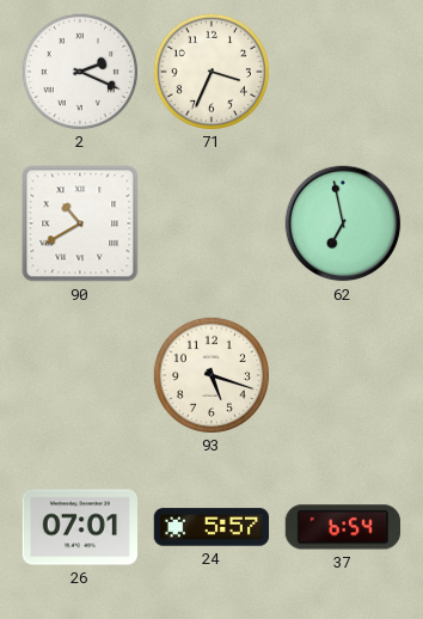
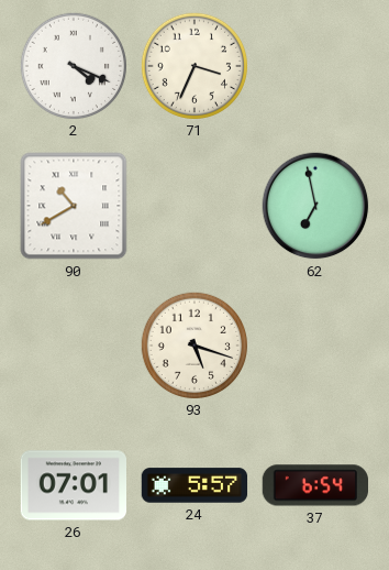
2: 2:19 -> 4:19 (73, 65)
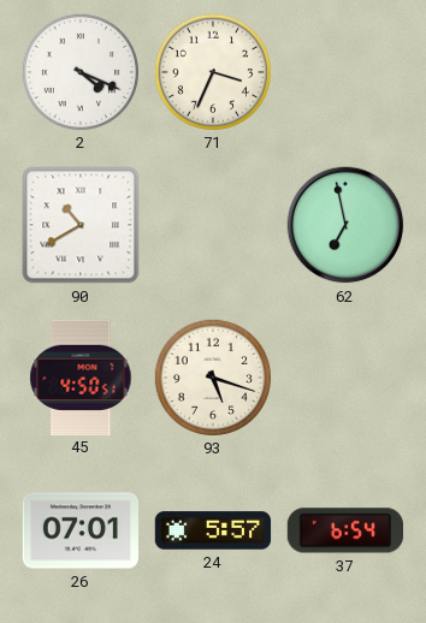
45: none -> 4:50 (81, 376)
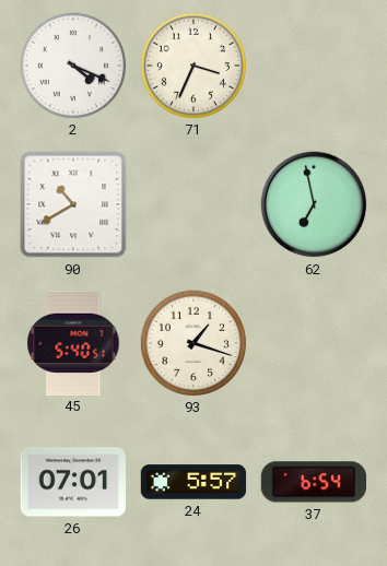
45: 4:50 -> 5:40 (73, 342)
93: 5:18 -> 1:18 (192, 342)
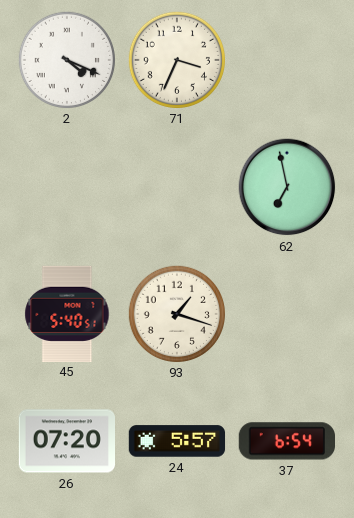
90: 10:40 -> none (73, 204)
26: 07:01 -> 07:20 (67, 441)
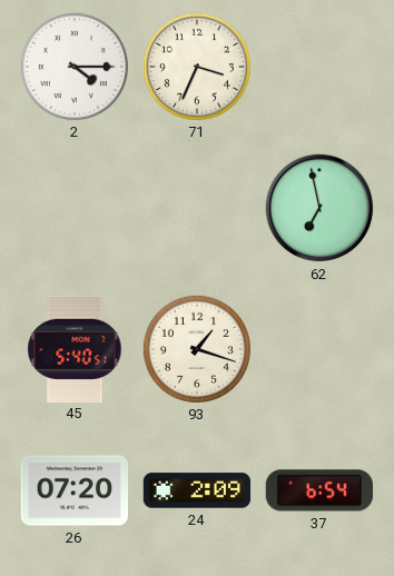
2: 4:19 -> 4:15 (73, 66)
24: 5:57 -> 2:09 (197, 490)
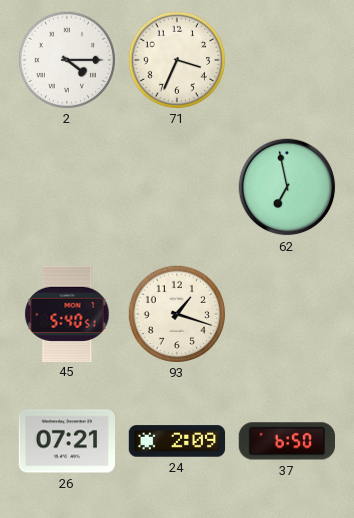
26: 07:20 -> 07:21 (67, 441)
37: 6:54 -> 6:50 (286, 441)
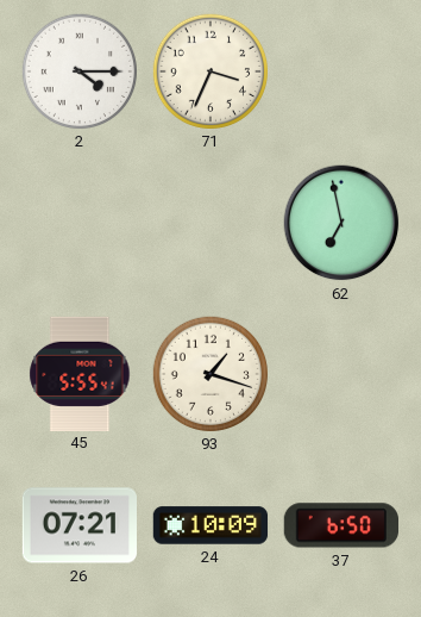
45: 5:40 -> 5:55 (80, 373)
24: 2:09 -> 10:09 (211, 525)
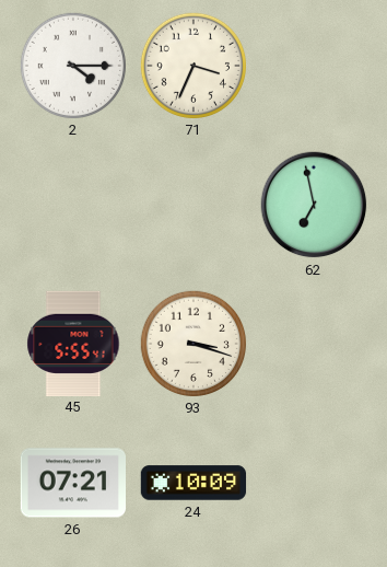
93: 1:18 -> 3:18 (192, 343)
37: 6:50 -> none (340, 525)
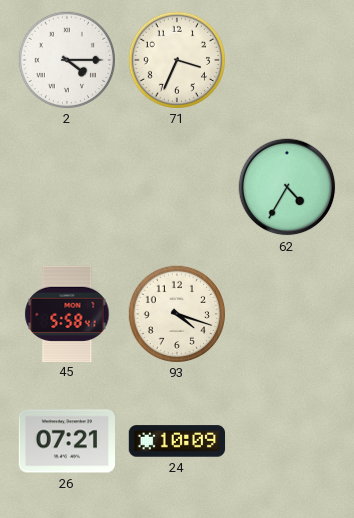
62: 6:58 -> 4:35 (287, 187)
45: 5:55 -> 5:58 (67, 313)
93: 3:18 -> 4:18 (176, 313)
